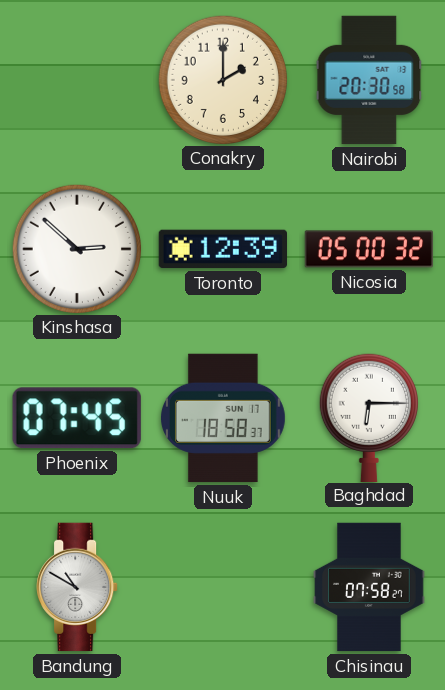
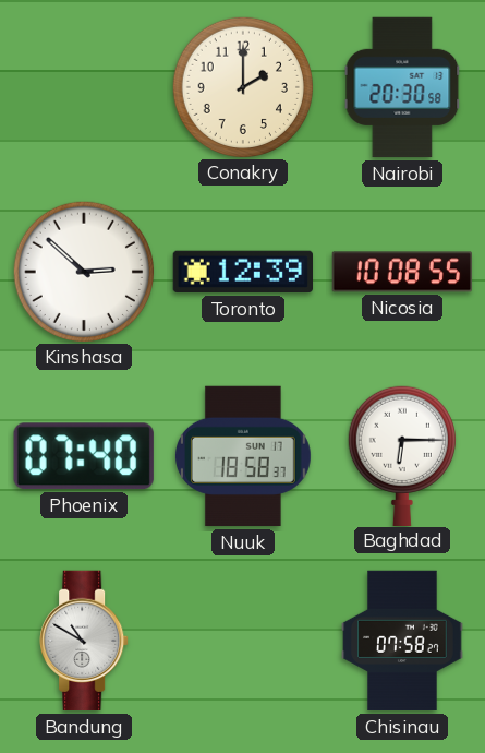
Nicosia: 05:00 -> 10:08 (401, 272)
Phoenix: 07:45 -> 07:40 (84, 456)
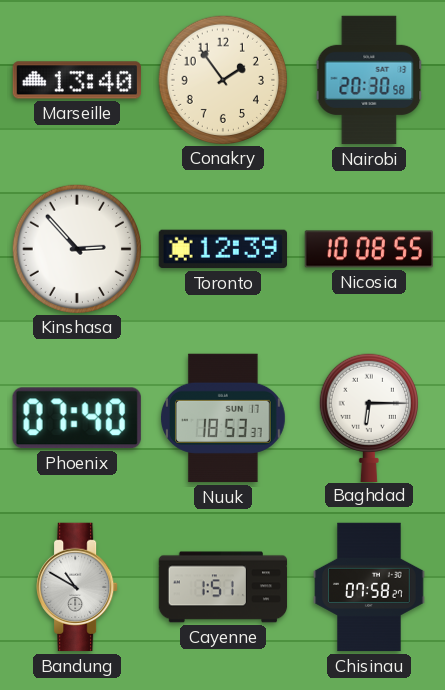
Marseille: none -> 13:40 (76, 80)
Conakry: 2:00 -> 1:54 (222, 79)
Kinshasa: 2:52 -> 2:53 (76, 248)
Nuuk: 18:58 -> 18:53 (223, 418)
Cayenne: none -> 1:51 (223, 587)
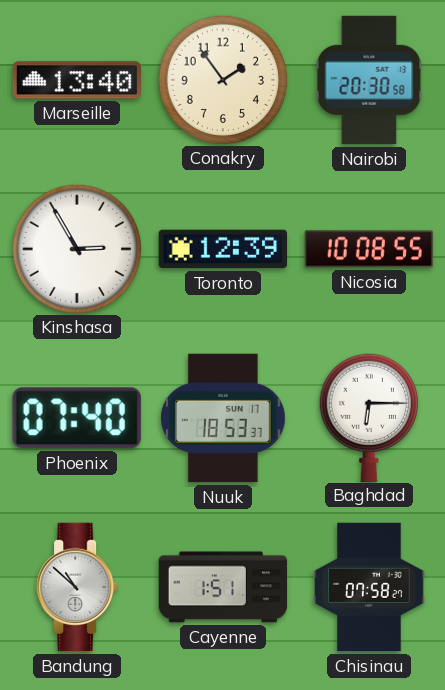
Kinshasa: 2:53 -> 2:55 (76, 248)
Bandung: 10:50 -> 10:52 (77, 587)
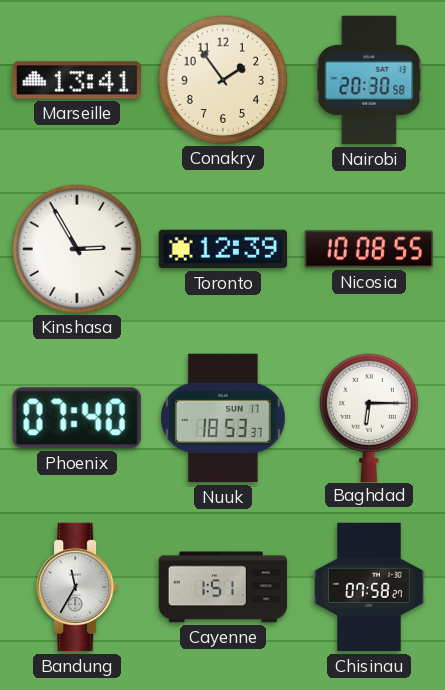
Marseille: 13:40 -> 13:41 (76, 80)
Bandung: 10:52 -> 11:35 (77, 587)
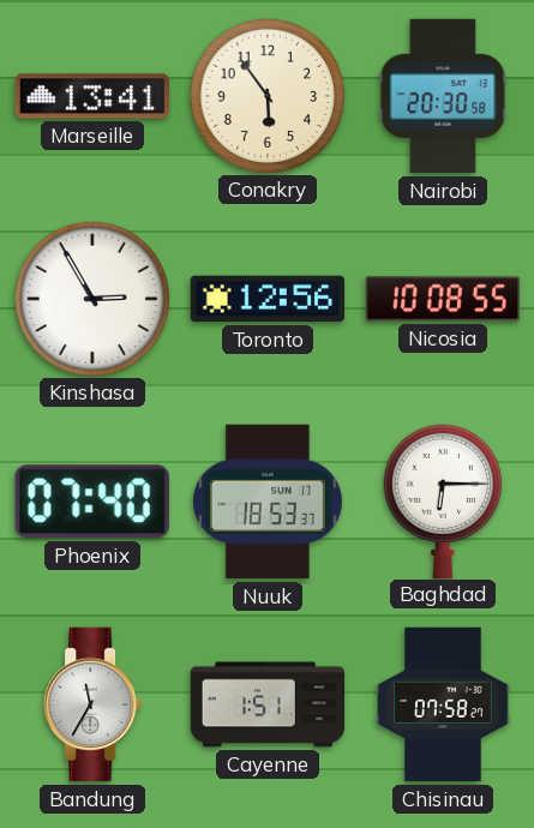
Conakry: 1:54 -> 5:54 (266, 95)
Toronto: 12:39 -> 12:56 (266, 299)
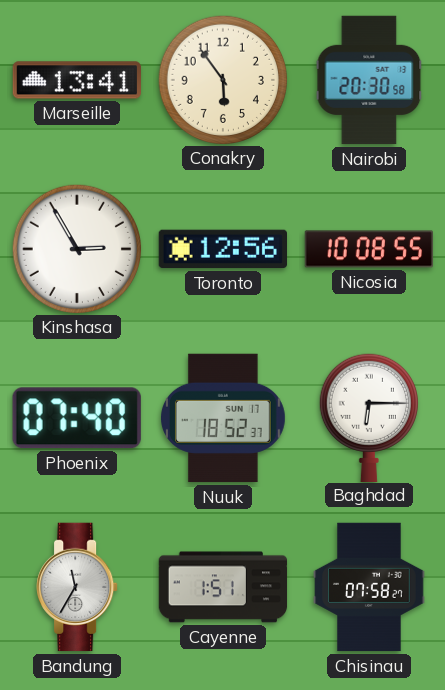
Nuuk: 18:53 -> 18:52 (223, 418)
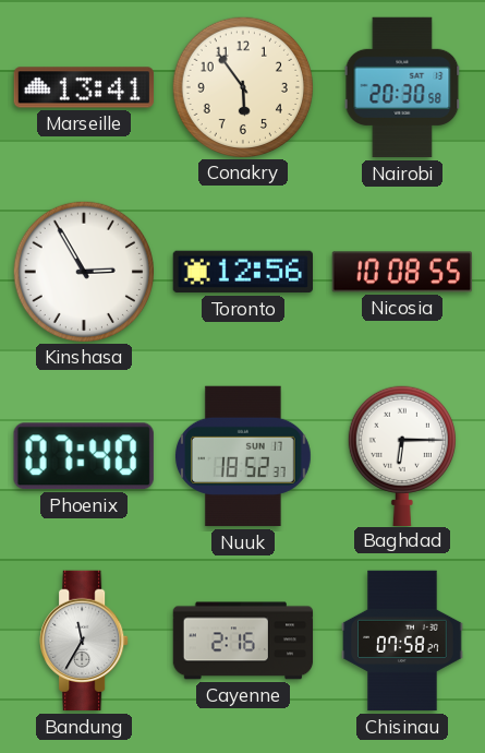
Cayenne: 1:51 -> 2:16 (243, 641)
